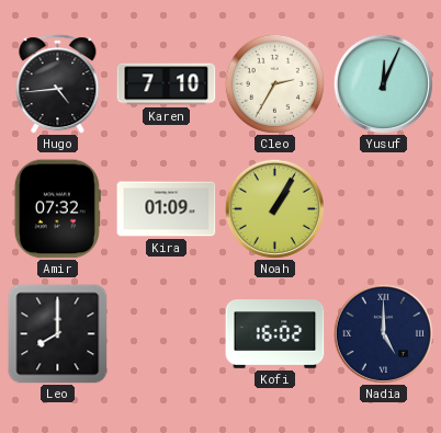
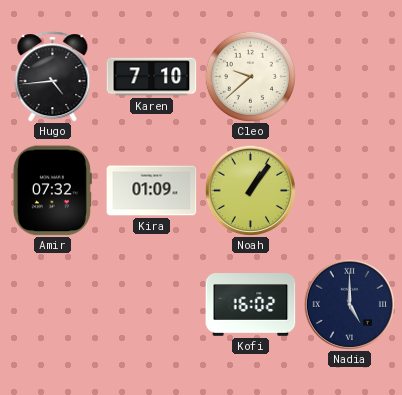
Cleo: 2:35 -> 9:38 (250, 76)
Yusuf: 12:04 -> none (383, 83)
Noah: 1:05 -> 1:06 (250, 190)
Leo: 8:00 -> none (58, 334)
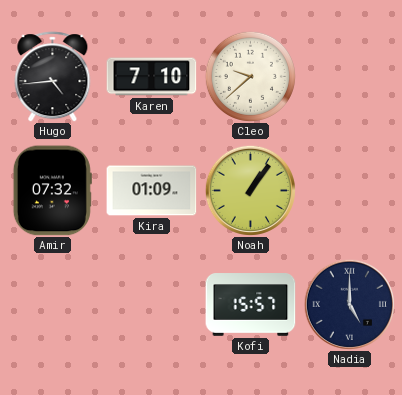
Kofi: 16:02 -> 15:57 (251, 305)
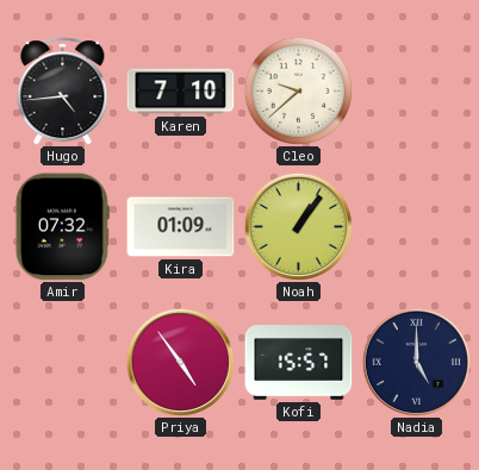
Priya: none -> 4:54 (180, 362)
